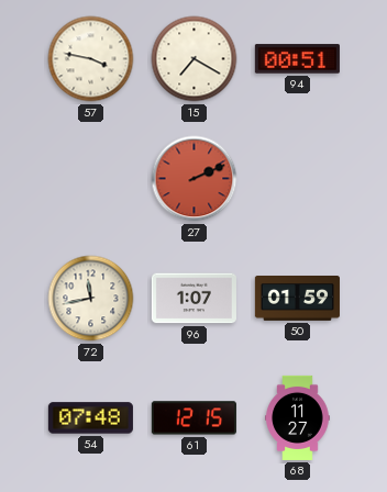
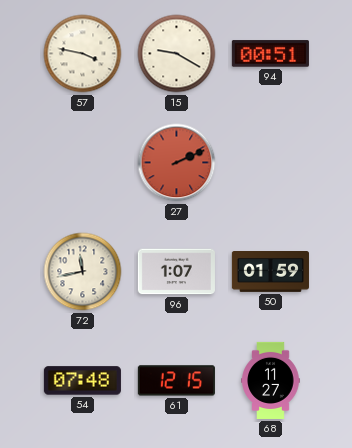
15: 7:20 -> 9:20 (177, 54)
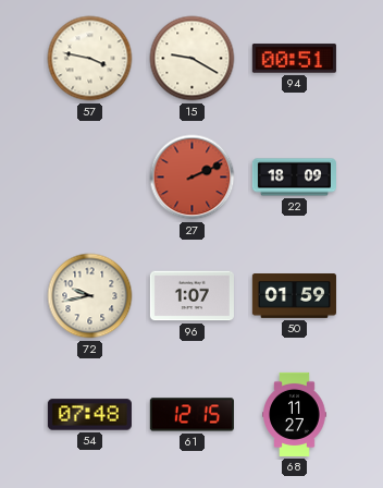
22: none -> 18:09 (294, 178)
72: 11:43 -> 9:43 (90, 296)
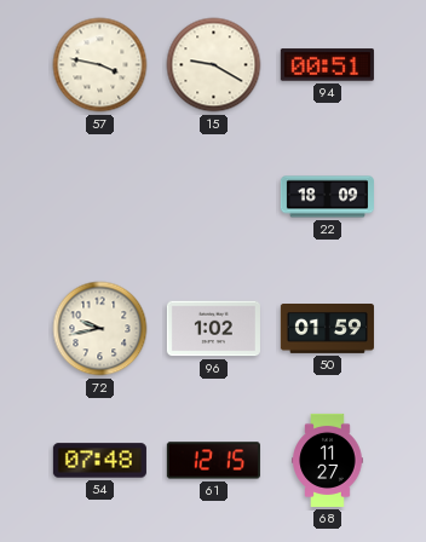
27: 2:11 -> none (193, 178)
96: 1:07 -> 1:02 (213, 329)
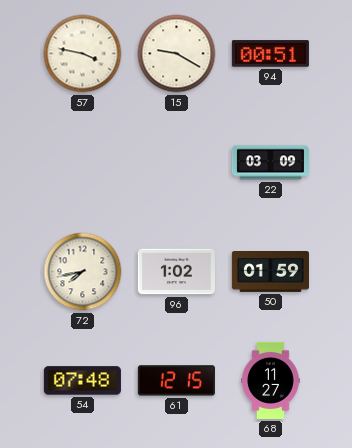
22: 18:09 -> 03:09 (270, 163)
72: 9:43 -> 7:43 (83, 272)
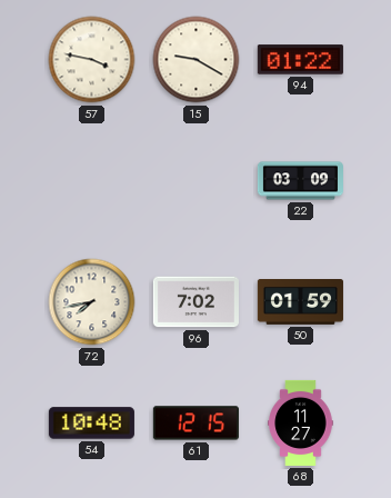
94: 00:51 -> 01:22 (300, 60)
96: 1:02 -> 7:02 (195, 302)
54: 07:48 -> 10:48 (91, 424)
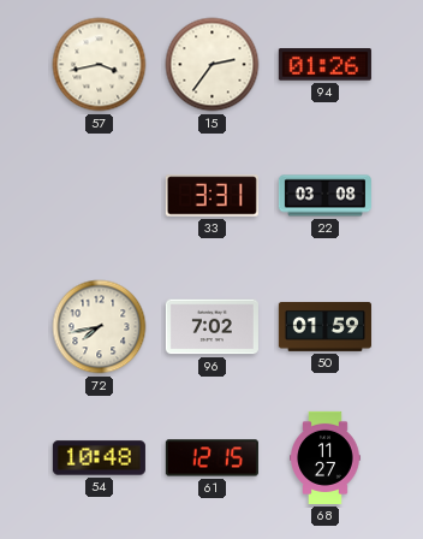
57: 3:47 -> 3:43 (100, 65)
15: 9:20 -> 2:36 (213, 65)
94: 01:22 -> 01:26 (324, 65)
33: none -> 3:31 (211, 196)
22: 03:09 -> 03:08 (324, 196)
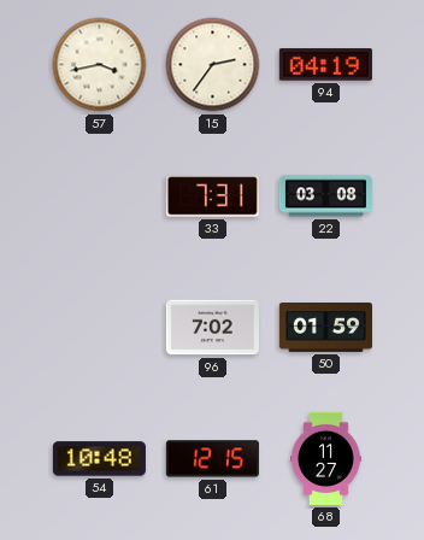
94: 01:26 -> 04:19 (325, 65)
33: 3:31 -> 7:31 (212, 196)
72: 7:43 -> none (100, 327)
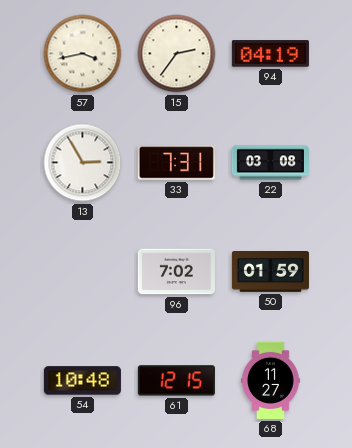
13: none -> 2:55 (83, 163)
